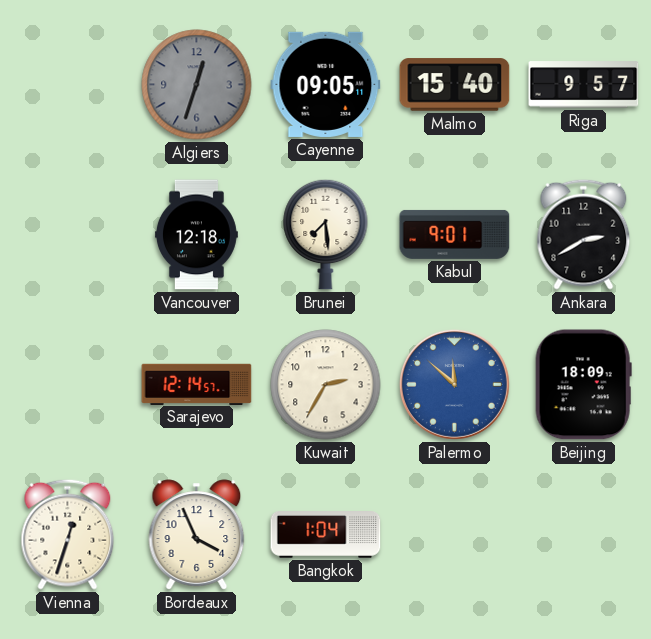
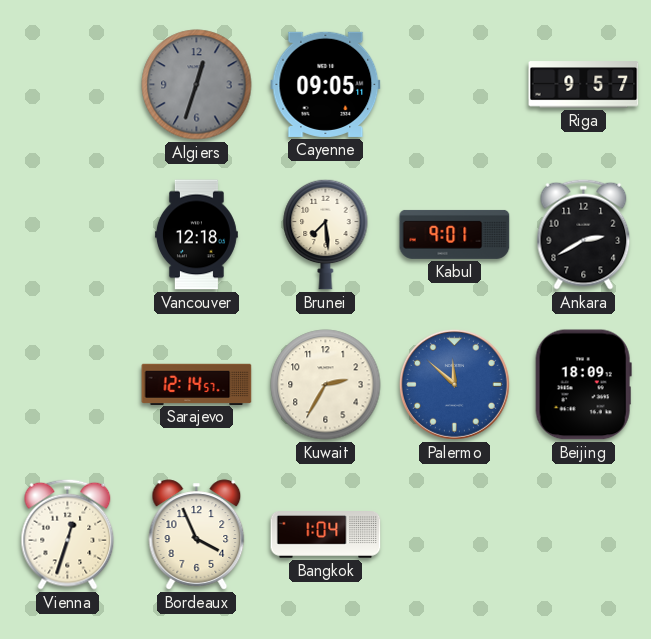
Malmo: 15:40 -> none (455, 85)
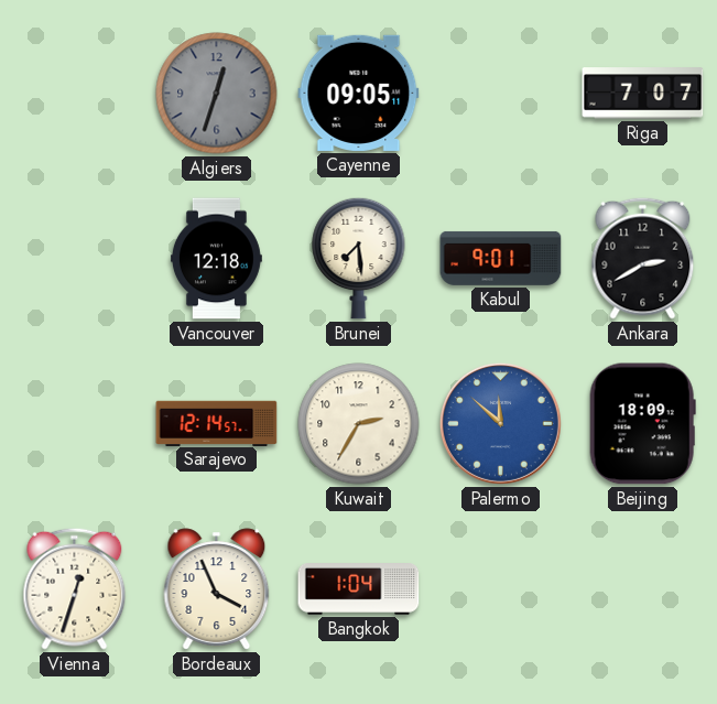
Riga: 9:57 -> 7:07 (643, 94)
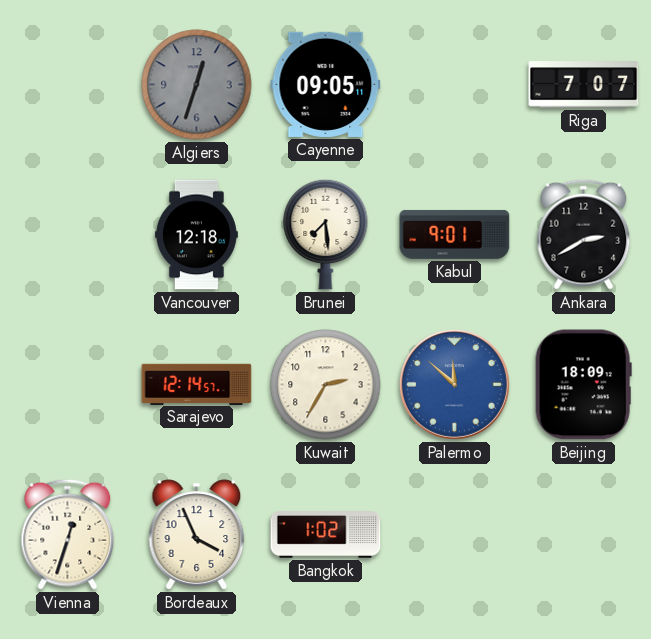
Bangkok: 1:04 -> 1:02 (326, 535)
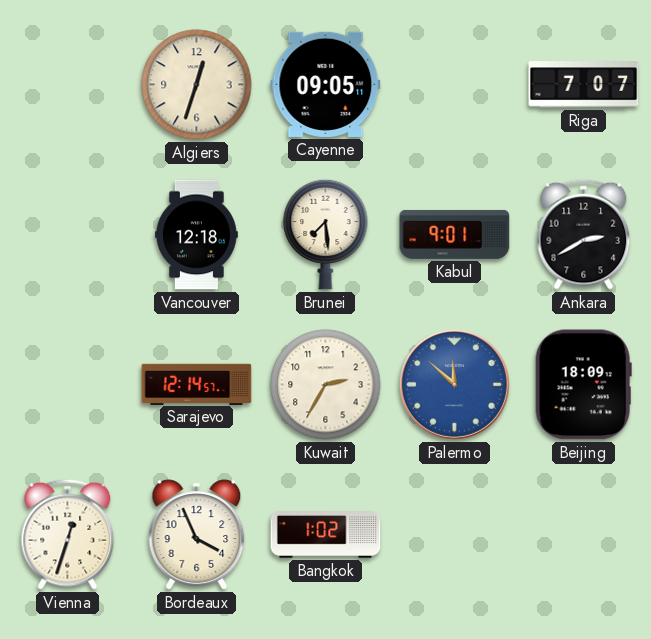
Algiers dial: grey -> cream (197, 85)
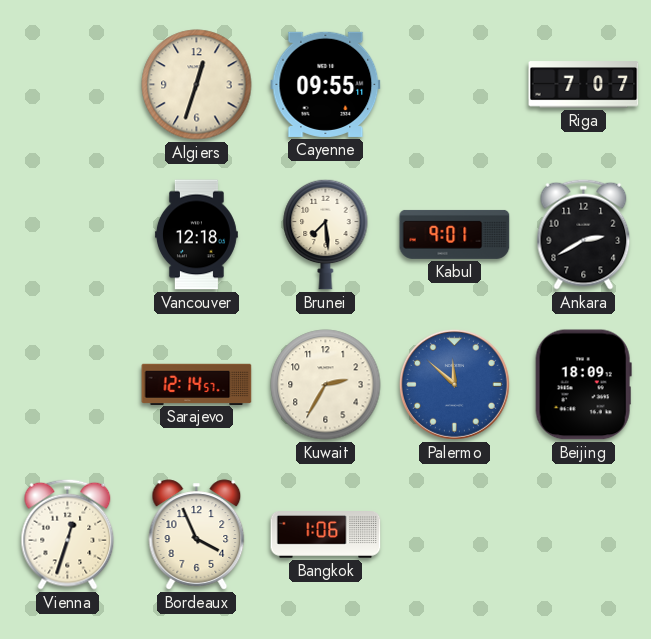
Cayenne: 09:05 -> 09:55 (326, 84)
Bangkok: 1:02 -> 1:06 (326, 535)
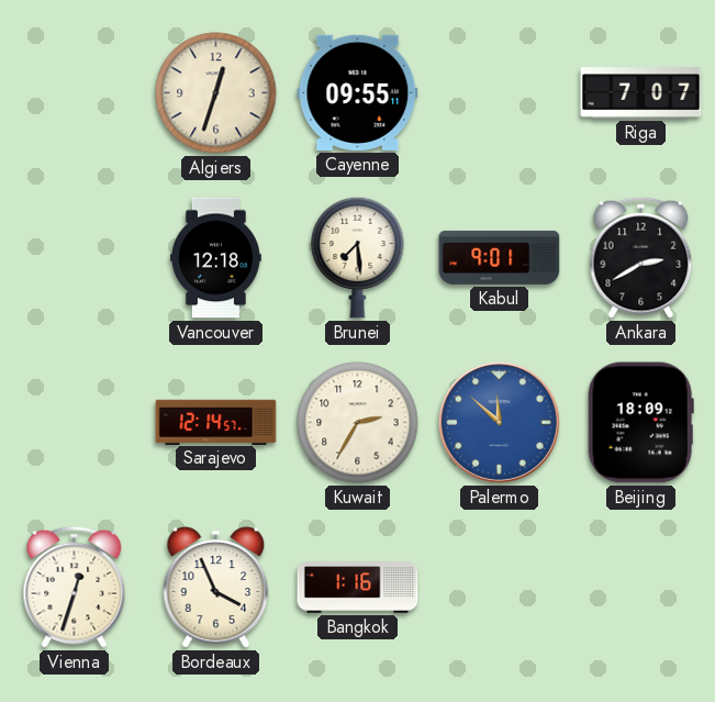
Bangkok: 1:06 -> 1:16 (358, 588)
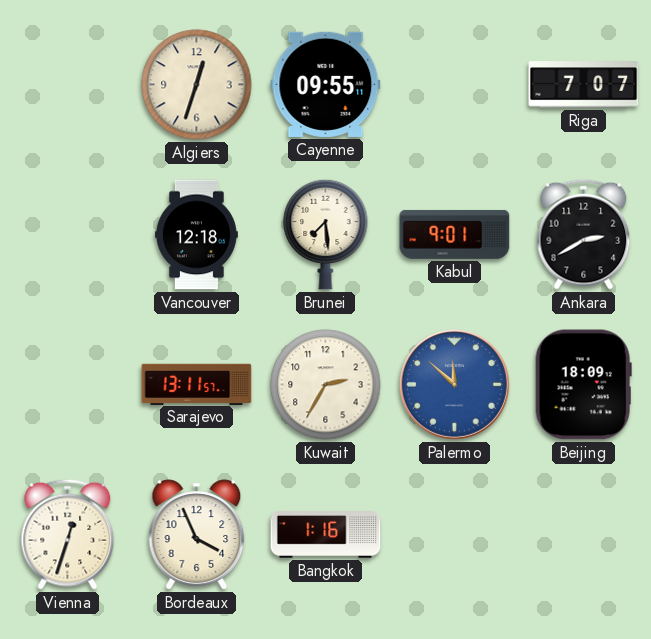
Sarajevo: 12:14 -> 13:11 (197, 384)
